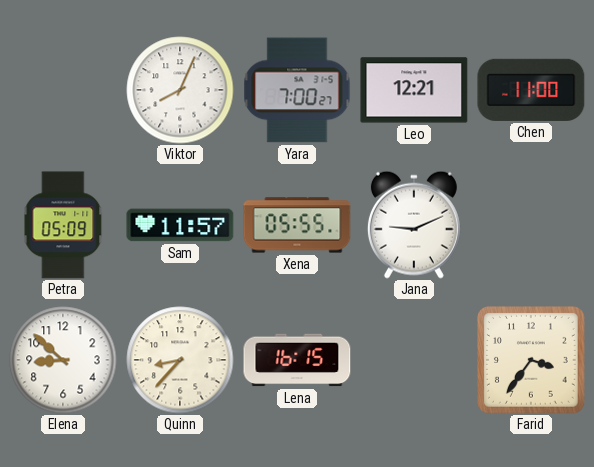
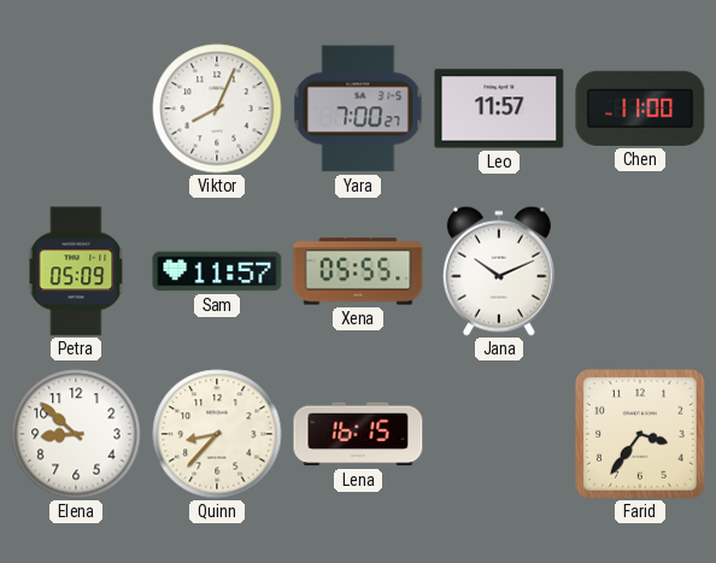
Leo: 12:21 -> 11:57 (499, 109)
Jana: 9:11 -> 10:11 (499, 271)
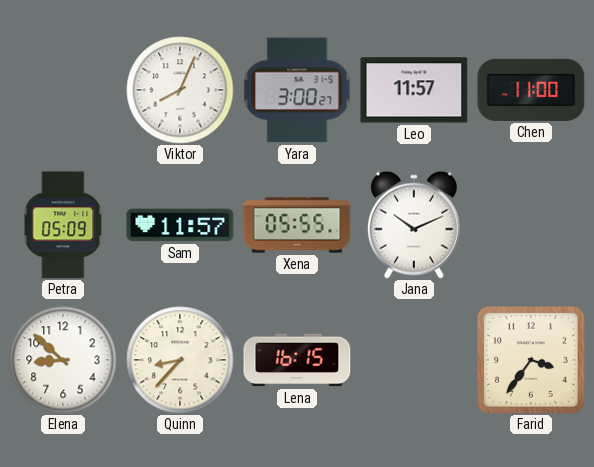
Yara: 7:00 -> 3:00 (297, 90)
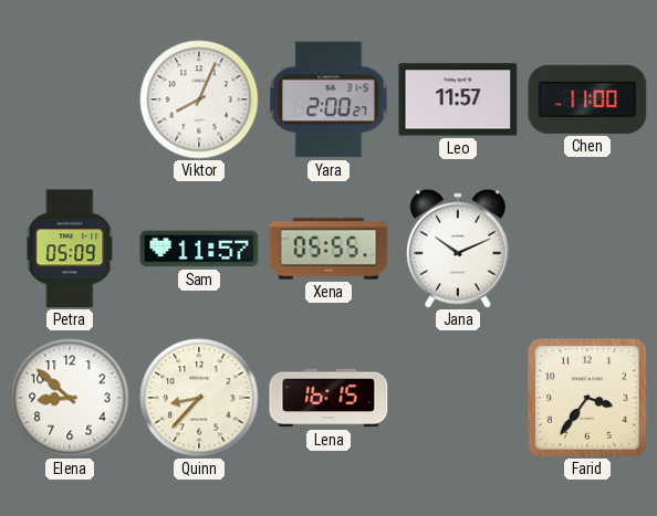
Yara: 3:00 -> 2:00 (328, 99)
